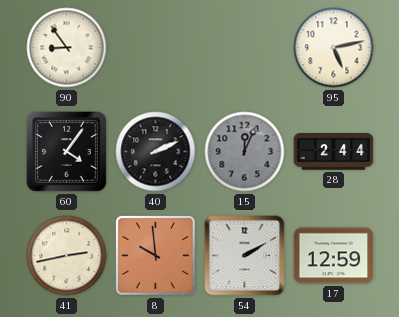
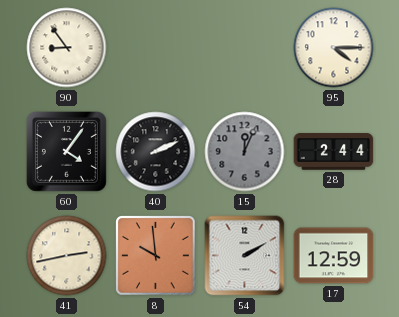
95: 5:13 -> 4:15 (334, 48)
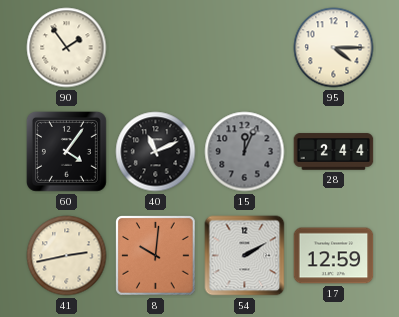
90: 8:54 -> 1:54 (67, 48)
40: 2:11 -> 11:11 (156, 152)
8: 9:59 -> 10:01 (156, 256)
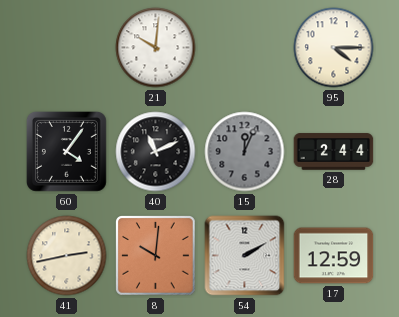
90: 1:54 -> none (67, 48)
21: none -> 10:01 (156, 48)
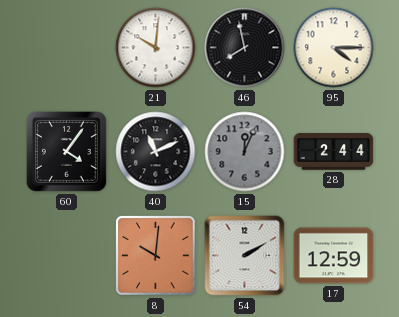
46: none -> 7:58 (245, 48)
41: 2:43 -> none (67, 256)
